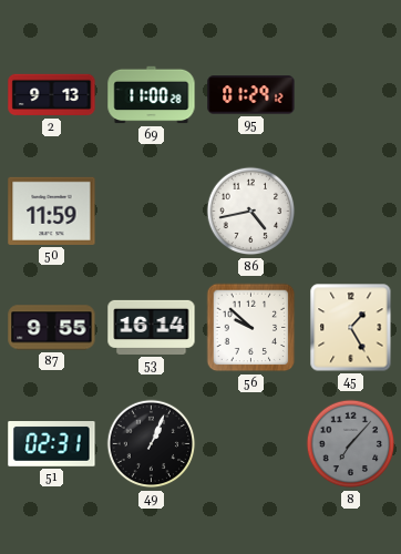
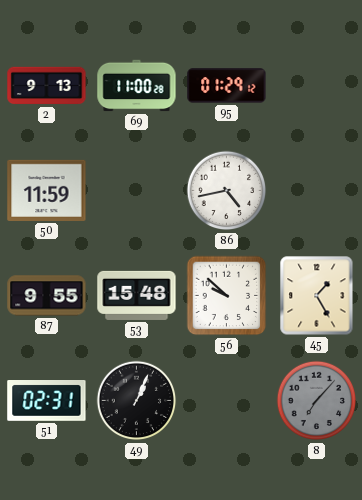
53: 16:14 -> 15:48 (137, 295)
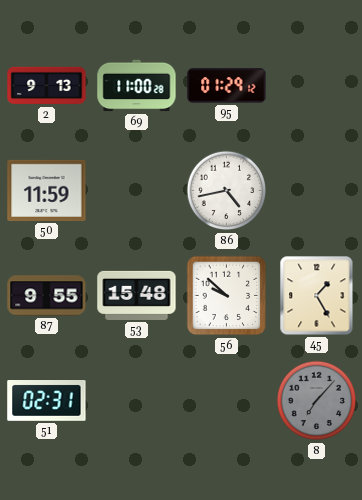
49: 1:04 -> none (137, 401)
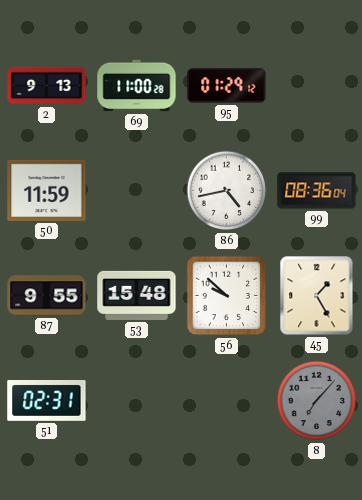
99: none -> 08:36 (317, 191)
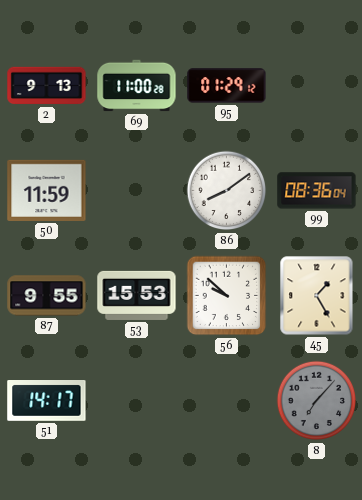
86: 4:43 -> 8:09 (227, 191)
53: 15:48 -> 15:53 (137, 295)
51: 02:31 -> 14:17 (47, 401)
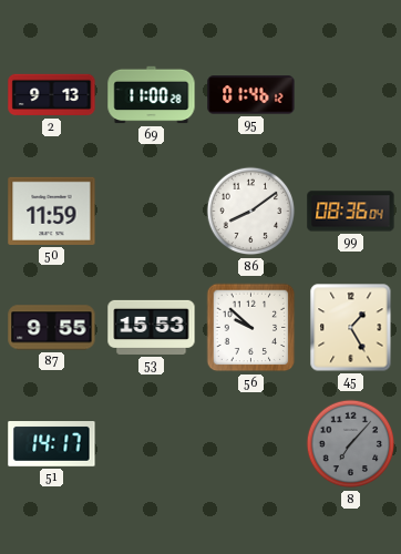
95: 01:29 -> 01:46 (251, 95)
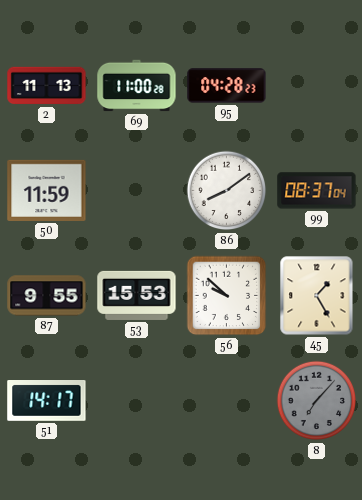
2: 9:13 -> 11:13 (47, 86)
95: 01:46 -> 04:28 (227, 86)
99: 08:36 -> 08:37 (317, 191)
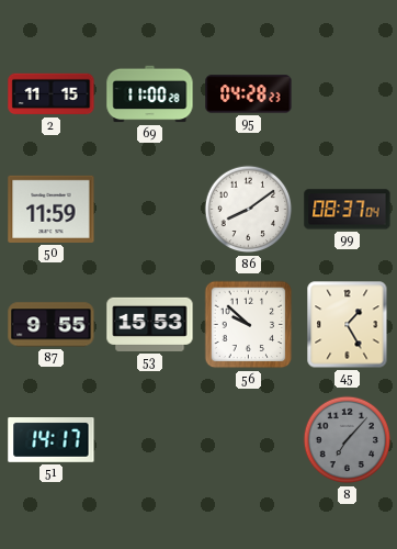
2: 11:13 -> 11:15 (52, 94)
